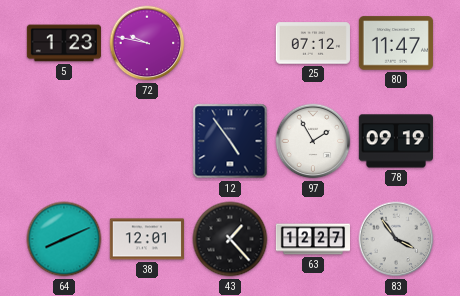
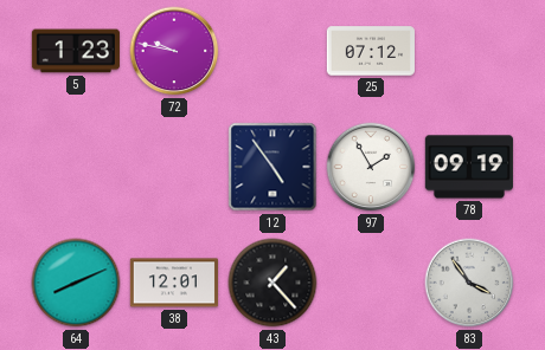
80: 11:47 -> none (396, 43)
63: 12:27 -> none (312, 239)
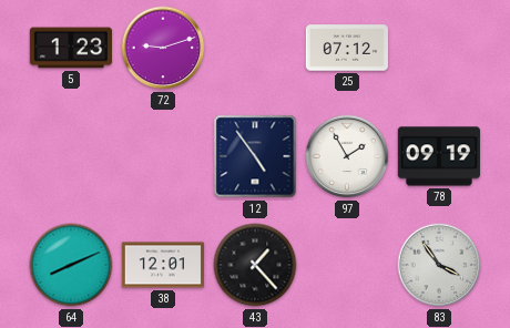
72: 9:47 -> 9:12 (163, 48)
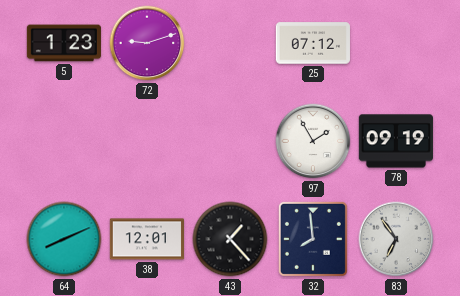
12: 4:54 -> none (255, 156)
32: none -> 7:59 (313, 239)
83: 3:54 -> 6:54 (396, 239)
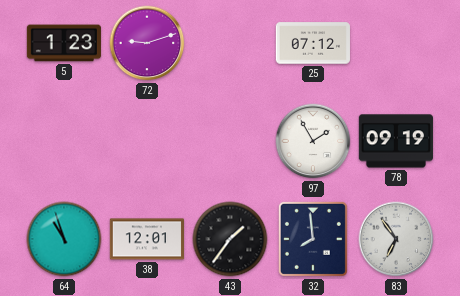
64: 8:11 -> 10:57 (64, 239)
43: 1:23 -> 1:36 (230, 239)
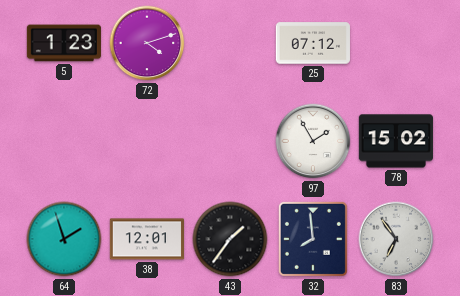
72: 9:12 -> 4:12 (147, 43)
78: 09:19 -> 15:02 (395, 141)
64: 10:57 -> 1:57 (64, 239)
